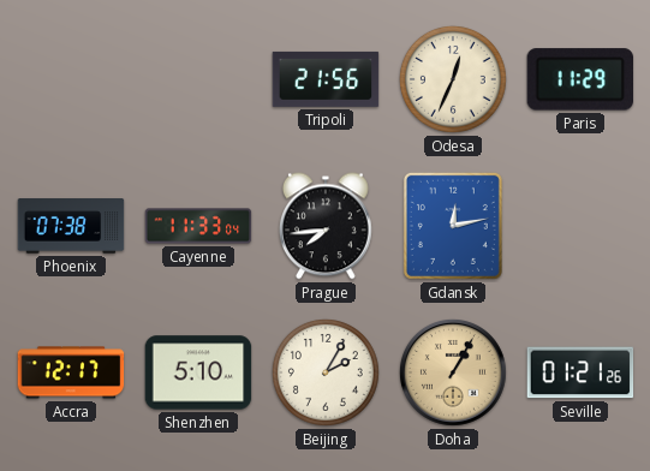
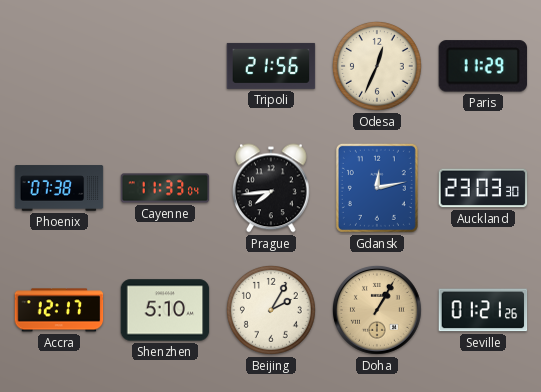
Auckland: none -> 23:03 (483, 188)
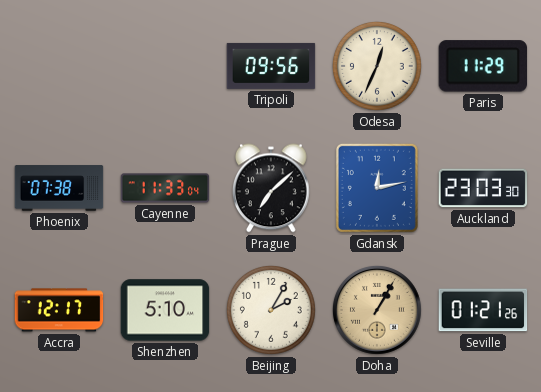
Tripoli: 21:56 -> 09:56 (271, 66)
Prague: 7:44 -> 7:08 (272, 188)
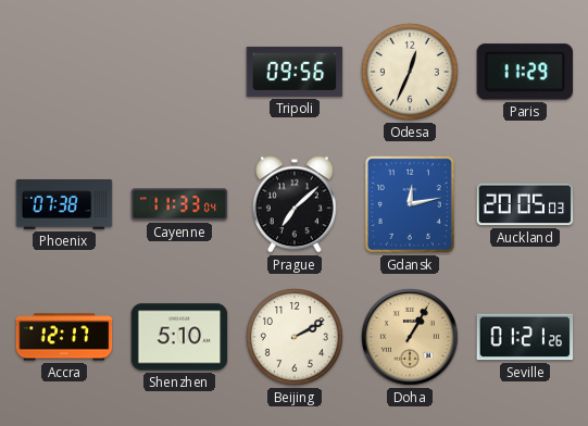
Auckland: 23:03 -> 20:05 (525, 204)
Beijing: 2:05 -> 2:10 (295, 337)
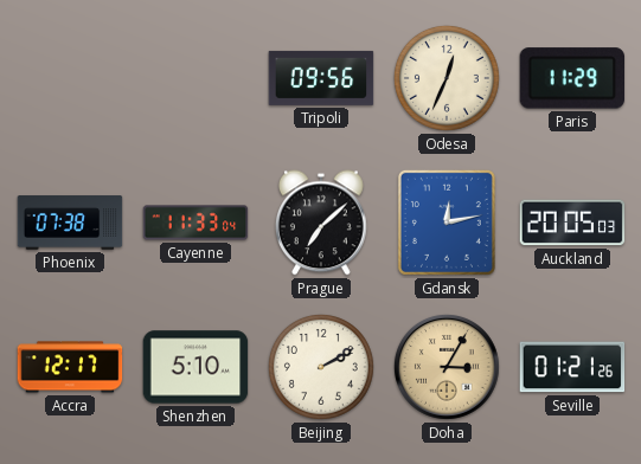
Doha: 1:05 -> 3:05 (447, 367)
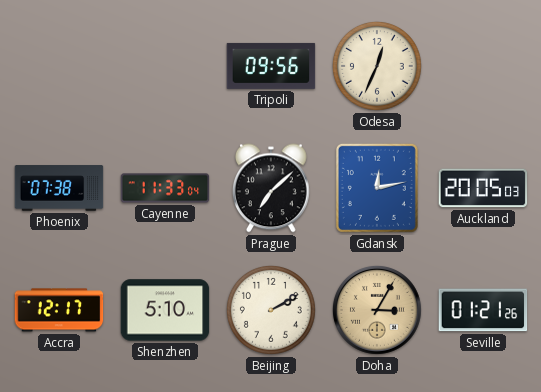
Paris: 11:29 -> none (572, 78)
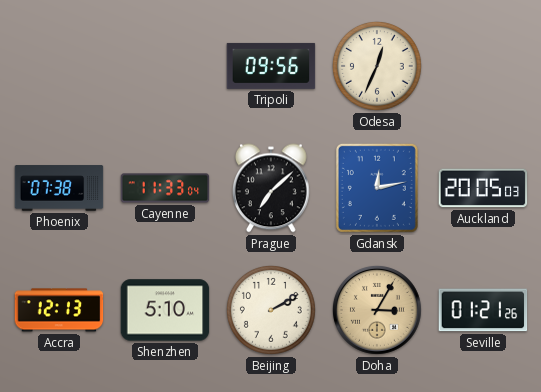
Accra: 12:17 -> 12:13 (59, 310)
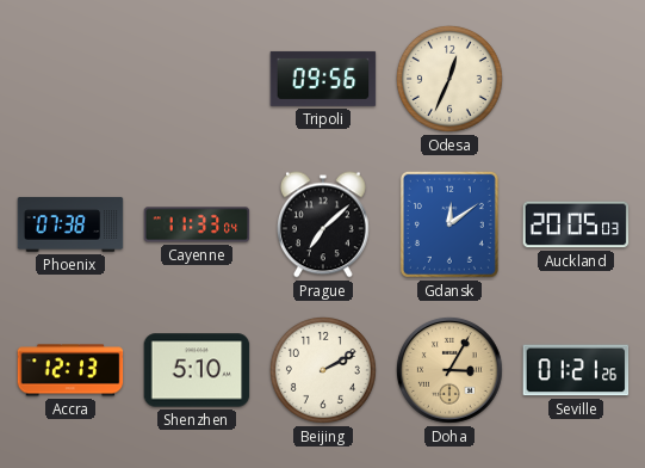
Gdansk: 12:13 -> 12:09 (449, 224)
